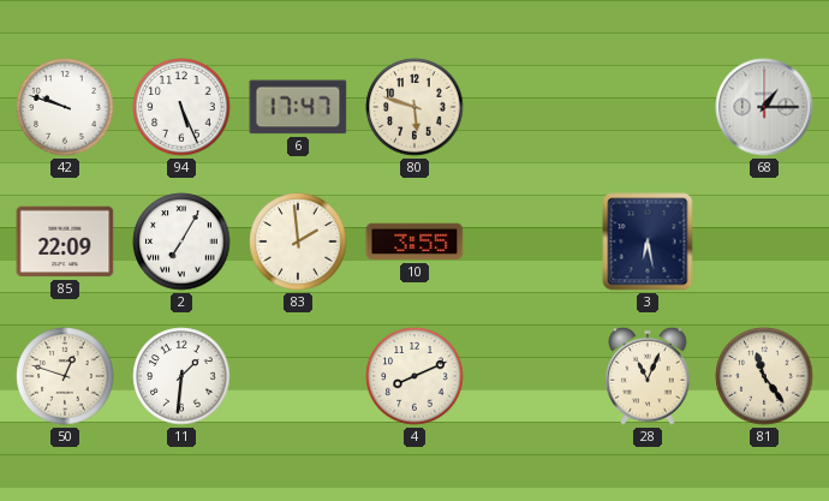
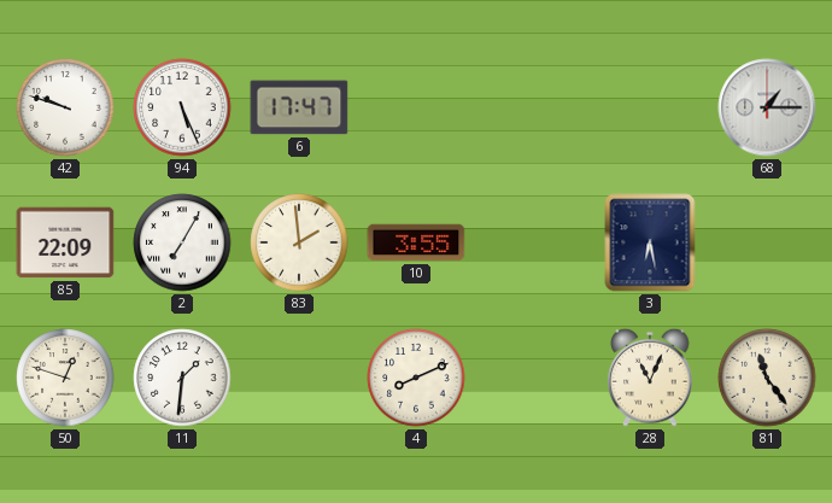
80: 5:48 -> none (415, 107)
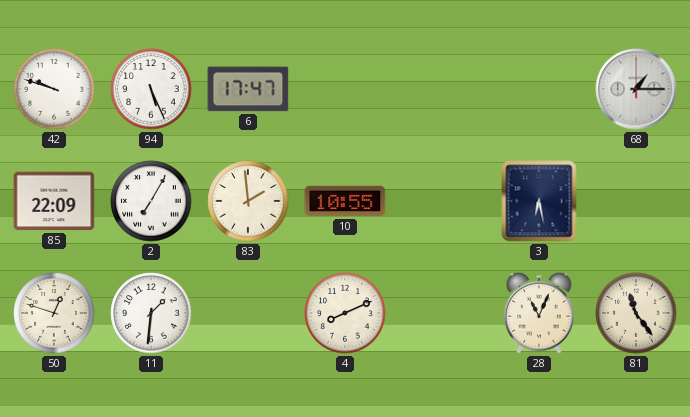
10: 3:55 -> 10:55 (345, 201)
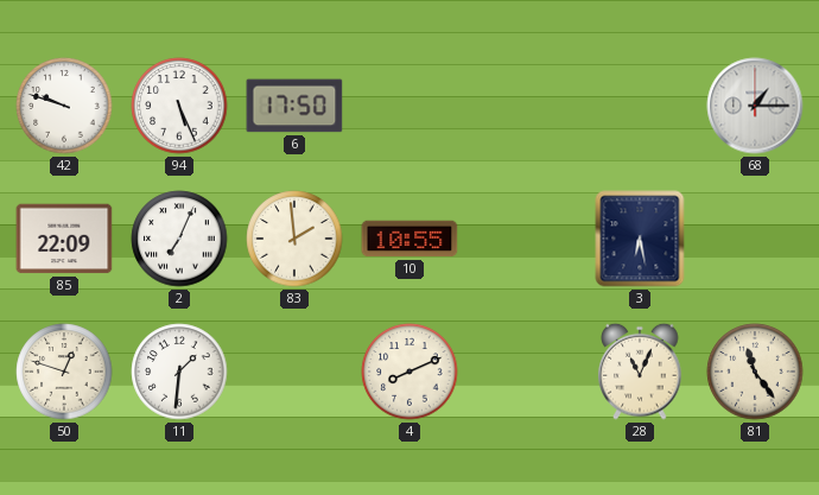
6: 17:47 -> 17:50 (294, 106)
2: 7:05 -> 7:04 (179, 239)
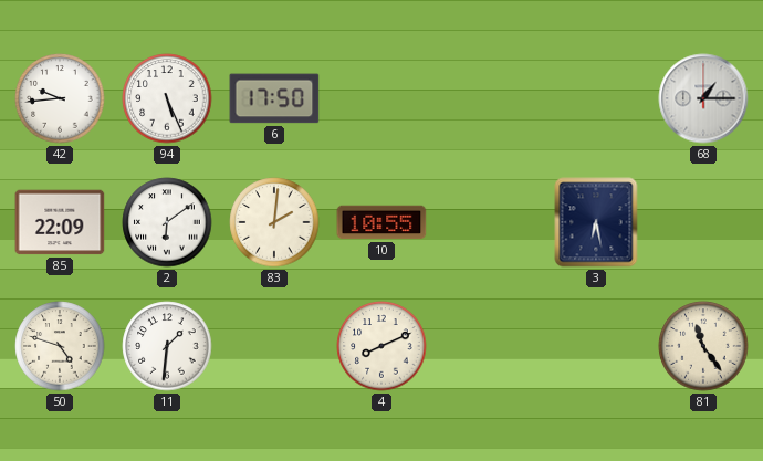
42: 9:48 -> 9:44 (60, 98)
2: 7:04 -> 6:09 (167, 222)
83: 1:59 -> 2:01 (274, 222)
50: 12:48 -> 4:48 (60, 346)
28: 11:04 -> none (640, 372)
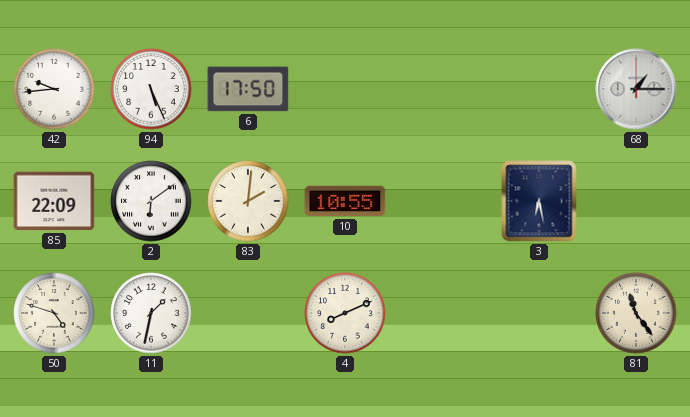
11: 1:31 -> 1:32 (151, 313)
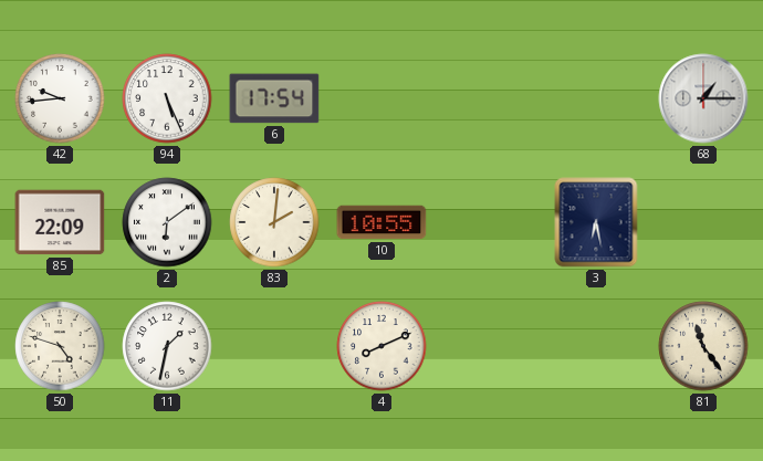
6: 17:50 -> 17:54 (274, 98)
